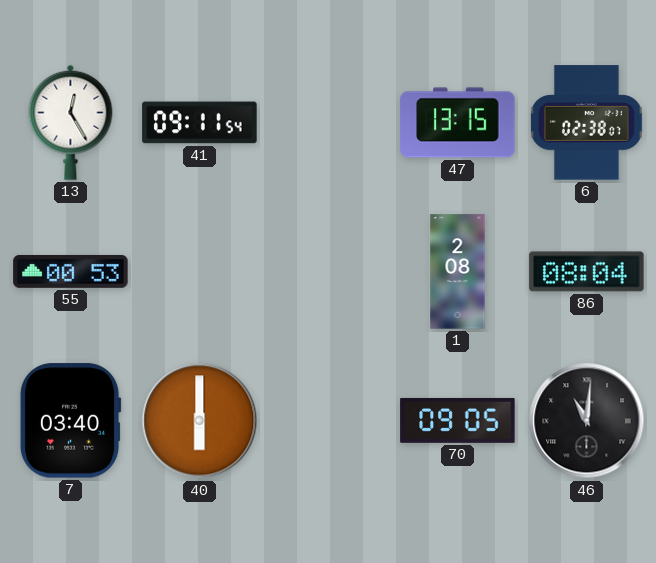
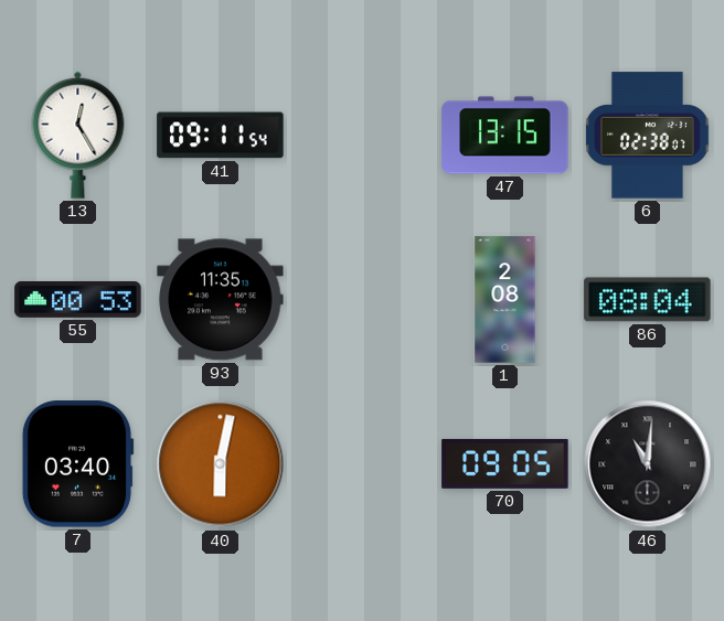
93: none -> 11:35 (221, 300)
40: 6:00 -> 6:02 (221, 464)
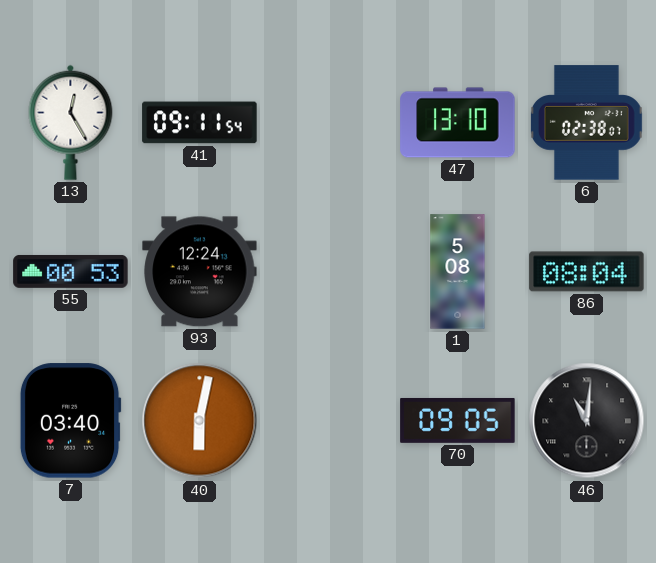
47: 13:15 -> 13:10 (458, 123)
93: 11:35 -> 12:24 (200, 272)
1: 2:08 -> 5:08 (458, 272)
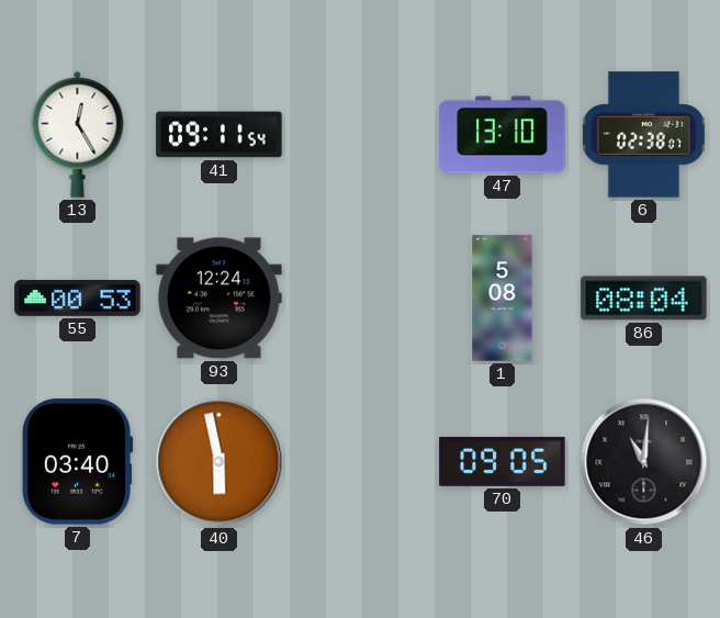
40: 6:02 -> 5:58 (220, 462)
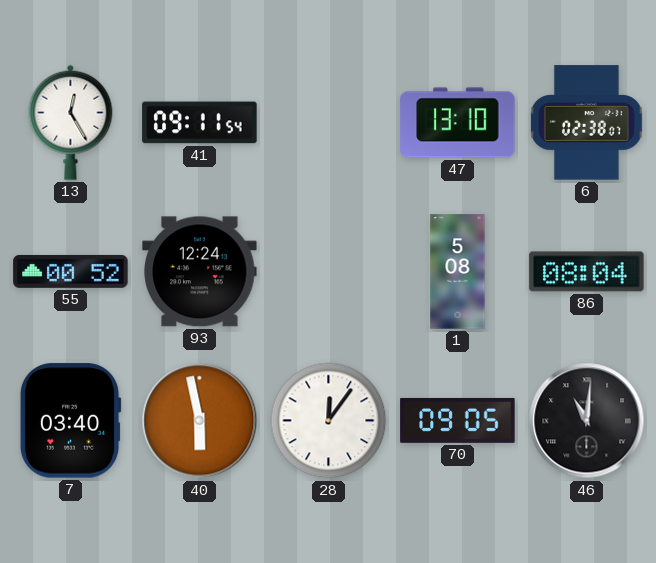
55: 00:53 -> 00:52 (71, 271)
28: none -> 12:06 (329, 421)
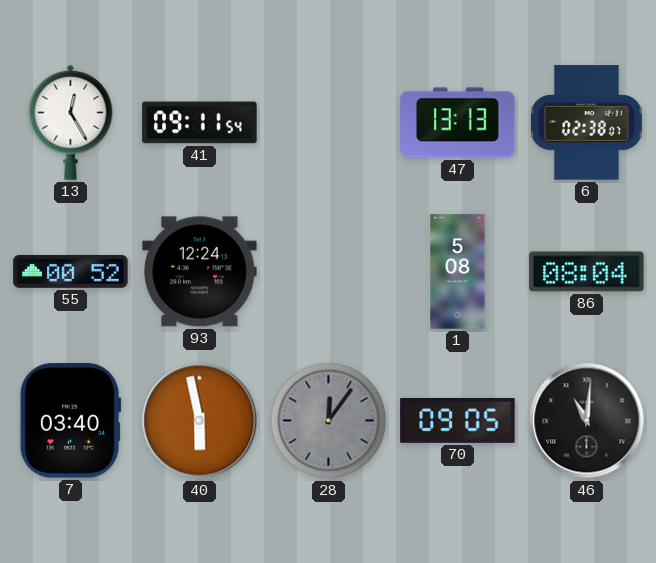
47: 13:10 -> 13:13 (458, 123)
28 dial: white -> grey (329, 421)
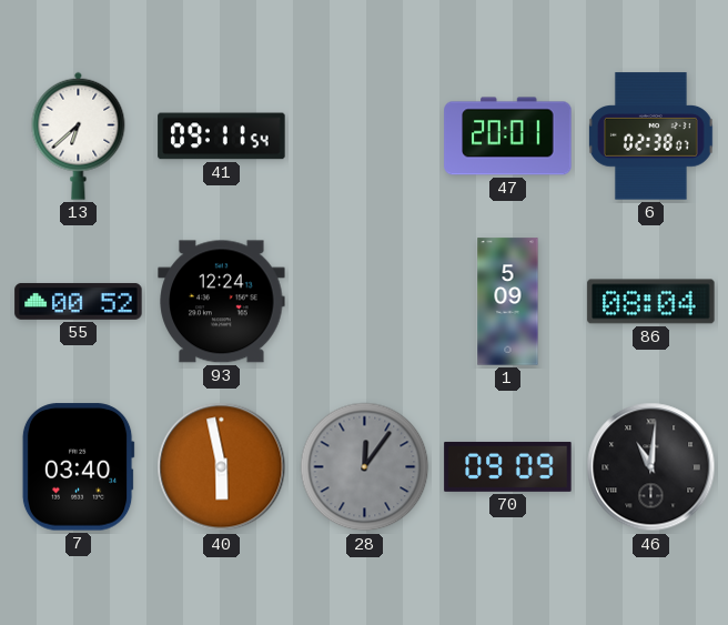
13: 12:25 -> 6:38 (79, 135)
47: 13:13 -> 20:01 (508, 137)
1: 5:08 -> 5:09 (508, 302)
70: 09:05 -> 09:09 (508, 466)
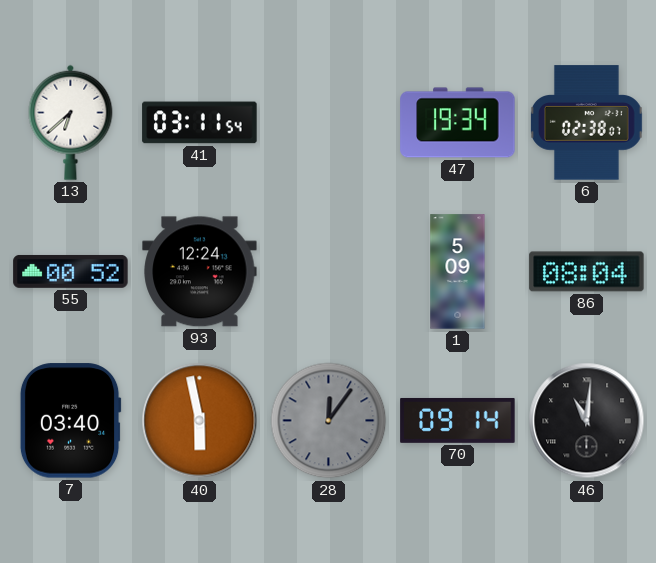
41: 09:11 -> 03:11 (200, 123)
47: 20:01 -> 19:34 (458, 123)
70: 09:09 -> 09:14 (458, 420)
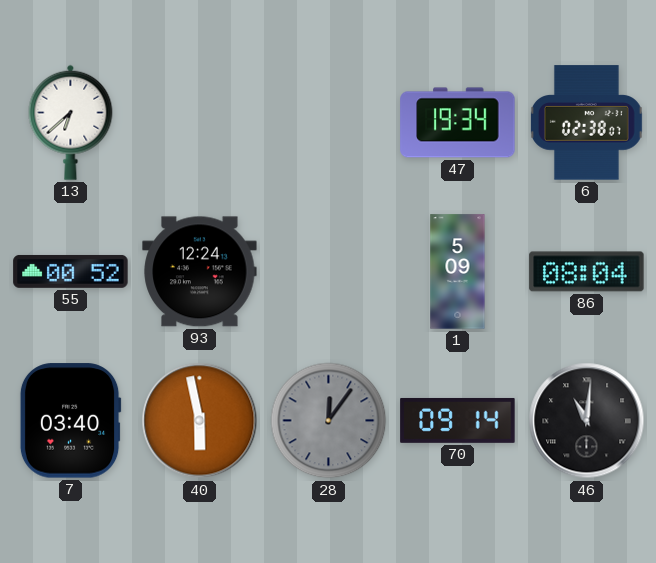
41: 03:11 -> none (200, 123)
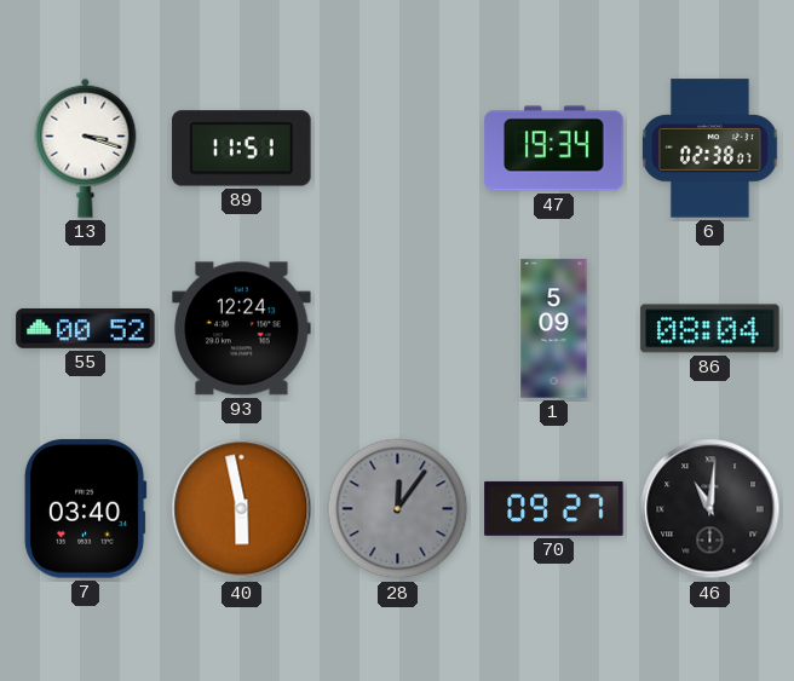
13: 6:38 -> 3:18 (86, 148)
89: none -> 11:51 (242, 149)
70: 09:14 -> 09:27 (554, 508)
